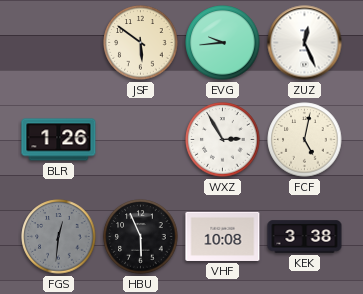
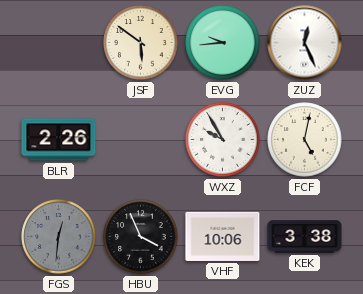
BLR: 1:26 -> 2:26 (59, 140)
WXZ: 2:55 -> 9:55 (223, 140)
HBU: 5:56 -> 3:56 (141, 237)
VHF: 10:08 -> 10:06 (223, 236)
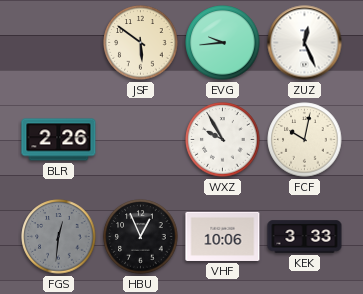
FCF: 5:02 -> 10:02 (305, 140)
HBU: 3:56 -> 12:56 (141, 237)
KEK: 3:38 -> 3:33 (305, 237)
